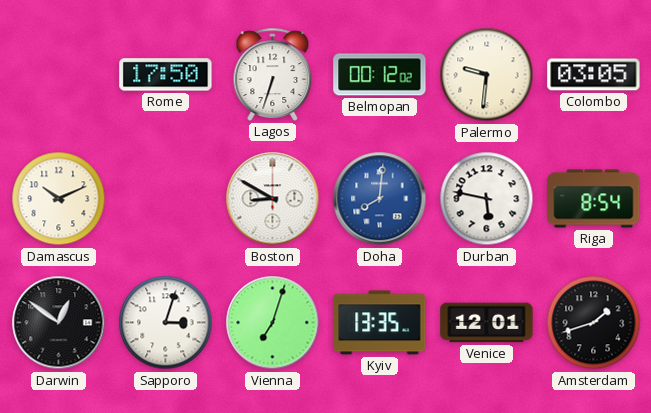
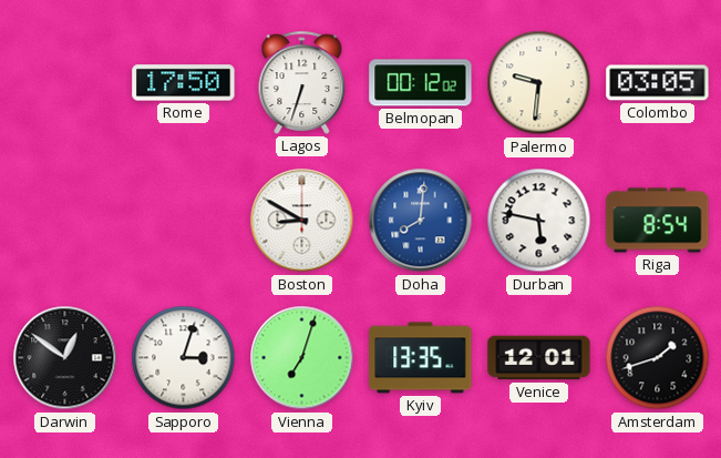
Damascus: 10:11 -> none (59, 199)
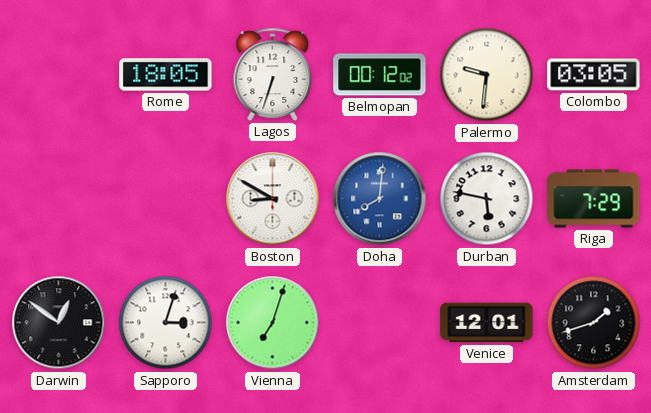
Rome: 17:50 -> 18:05 (166, 75)
Riga: 8:54 -> 7:29 (594, 199)
Kyiv: 13:35 -> none (421, 358)
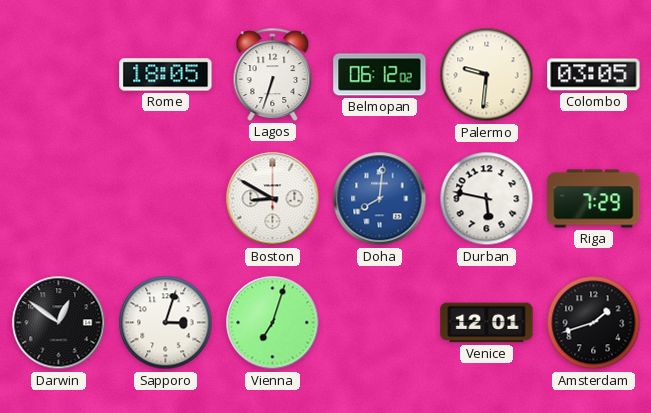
Belmopan: 00:12 -> 06:12 (380, 75)
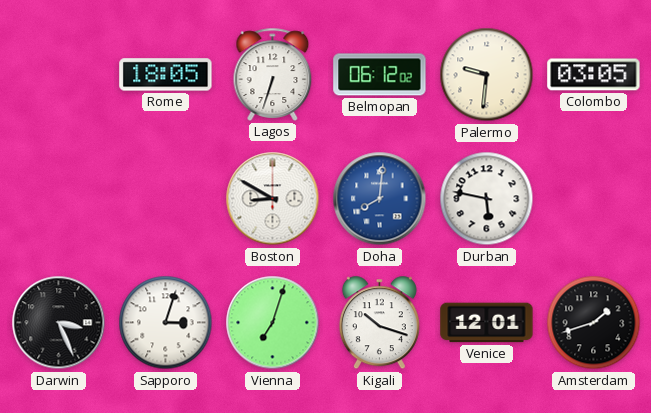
Riga: 7:29 -> none (594, 199)
Darwin: 12:51 -> 3:26 (59, 323)
Kigali: none -> 10:18 (379, 323)
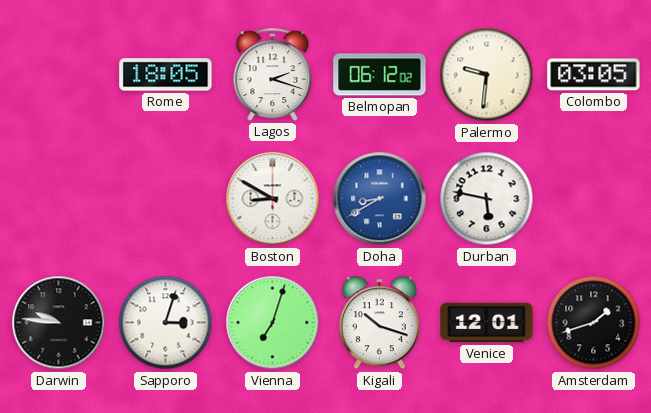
Lagos: 6:33 -> 2:18 (273, 74)
Doha: 8:01 -> 8:40 (380, 199)
Darwin: 3:26 -> 9:46 (59, 323)
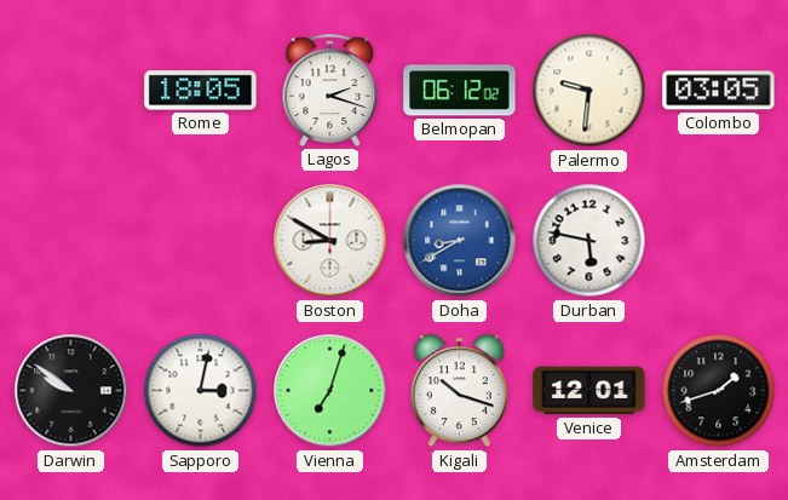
Darwin: 9:46 -> 9:51 (71, 391)
Sapporo: 3:03 -> 3:02 (201, 391)
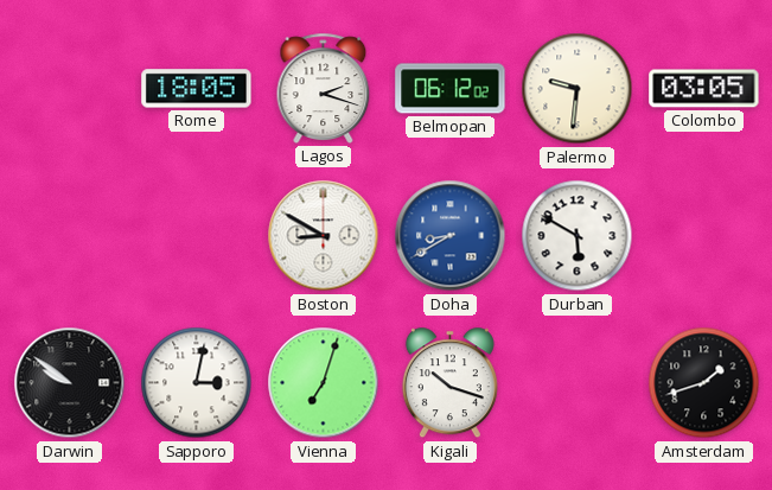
Durban: 5:47 -> 5:50 (578, 236)
Venice: 12:01 -> none (589, 391)
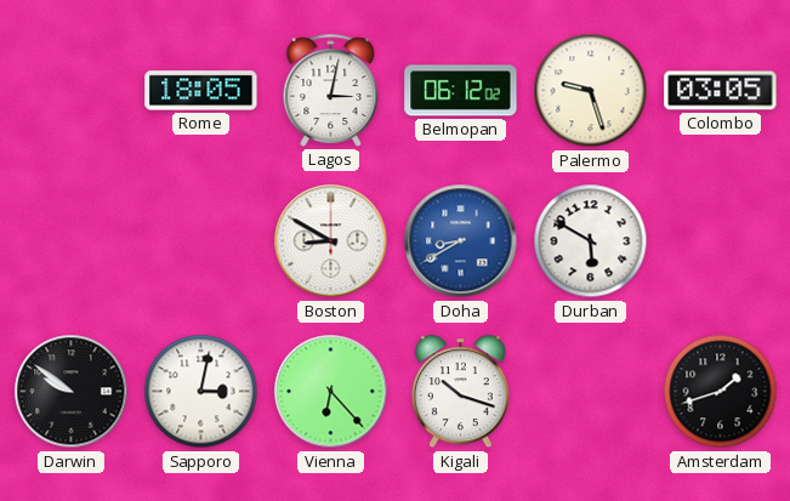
Lagos: 2:18 -> 3:02 (331, 90)
Palermo: 9:31 -> 9:27 (591, 91)
Vienna: 7:03 -> 6:23 (331, 392)
